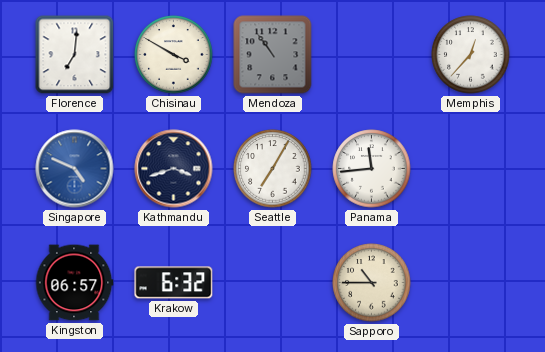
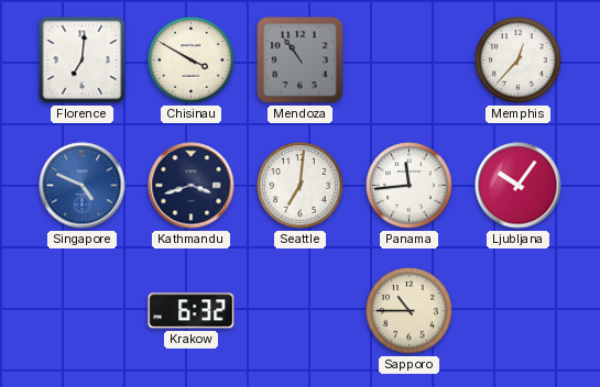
Seattle: 7:05 -> 7:01 (301, 186)
Ljubljana: none -> 10:06 (519, 186)
Kingston: 06:57 -> none (75, 283)
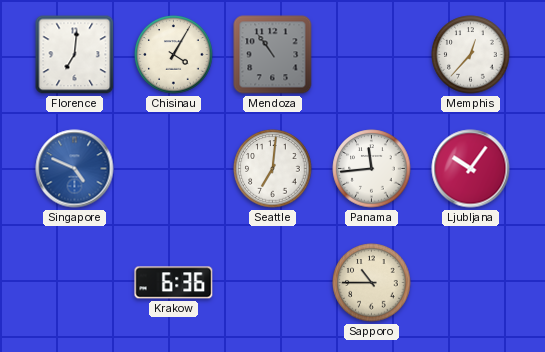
Chisinau: 3:50 -> 4:05 (174, 55)
Kathmandu: 3:42 -> none (192, 186)
Krakow: 6:32 -> 6:36 (174, 283)
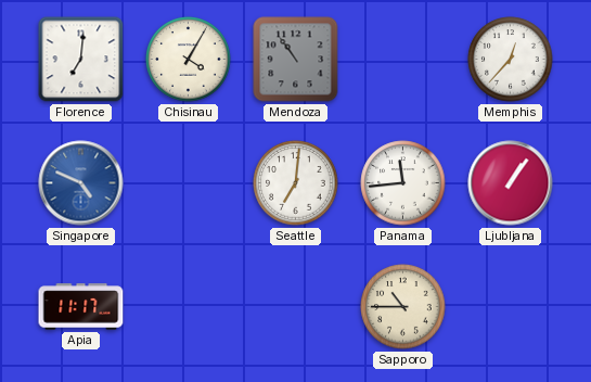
Ljubljana: 10:06 -> 1:06 (511, 183)
Apia: none -> 11:17 (81, 307)
Krakow: 6:36 -> none (174, 283)
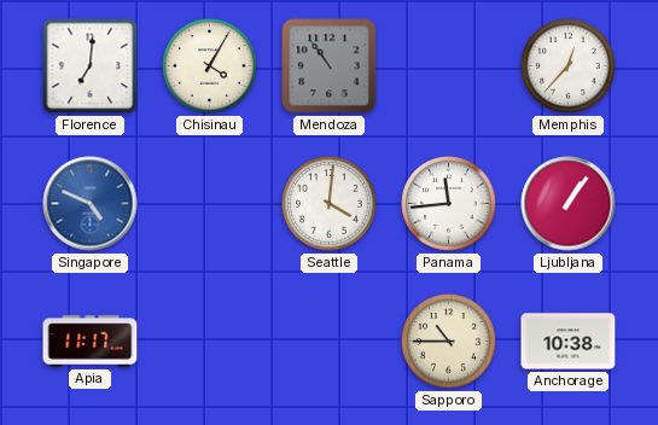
Seattle: 7:01 -> 4:01 (330, 204)
Anchorage: none -> 10:38 (569, 342)
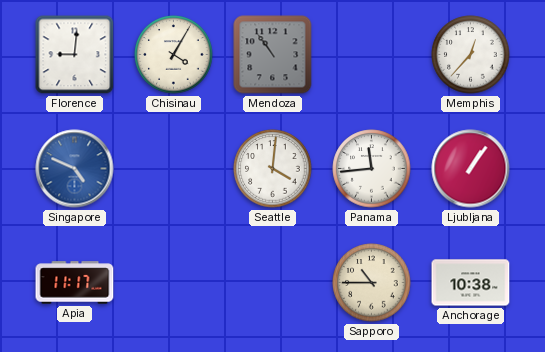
Florence: 7:01 -> 9:01 (75, 55)
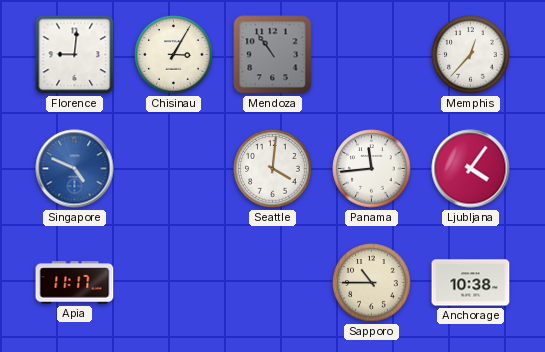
Chisinau: 4:05 -> 3:05 (174, 55)
Ljubljana: 1:06 -> 4:06 (471, 169)
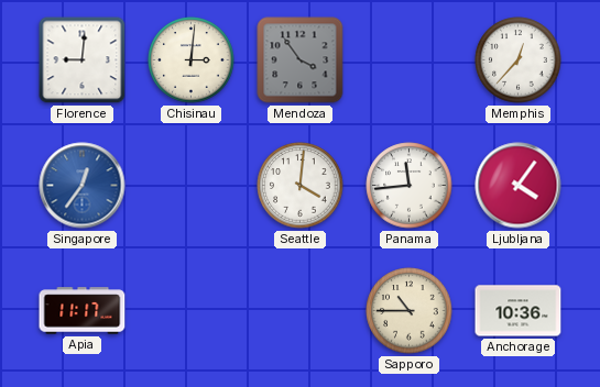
Chisinau: 3:05 -> 3:01 (192, 60)
Mendoza: 10:54 -> 3:54 (301, 60)
Singapore: 4:49 -> 12:36 (83, 186)
Anchorage: 10:38 -> 10:36 (519, 311)
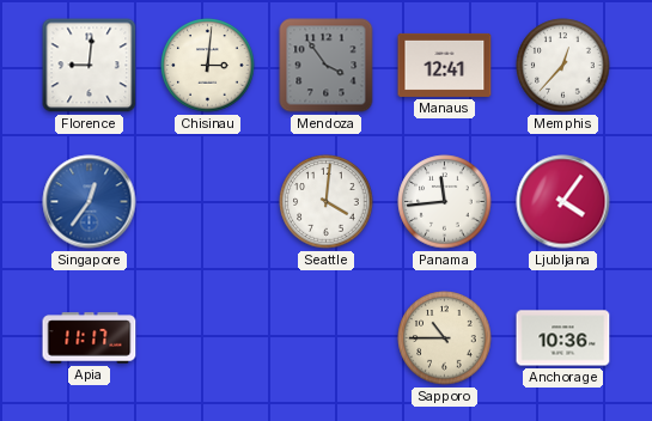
Manaus: none -> 12:41 (445, 65)
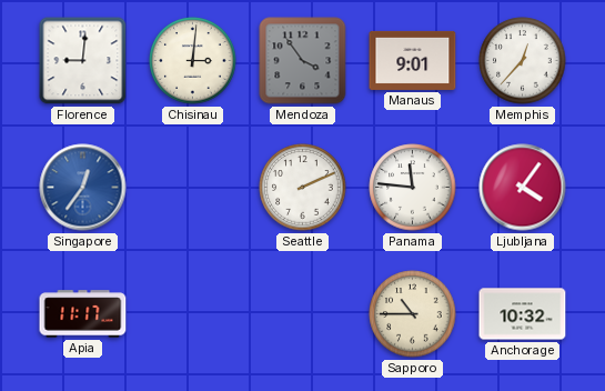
Manaus: 12:41 -> 9:01 (413, 60)
Seattle: 4:01 -> 2:11 (303, 188)
Panama: 11:44 -> 11:46 (413, 188)
Anchorage: 10:36 -> 10:32 (523, 314)
